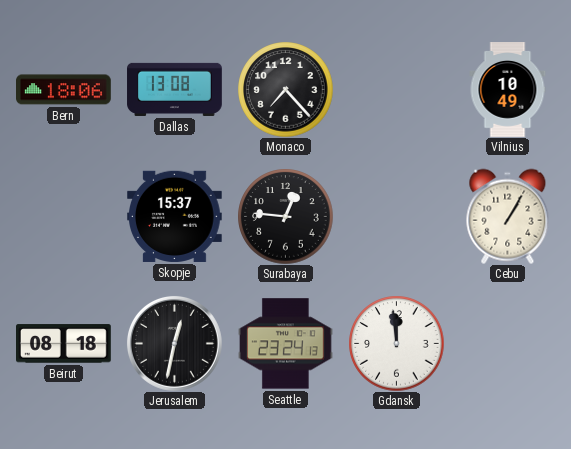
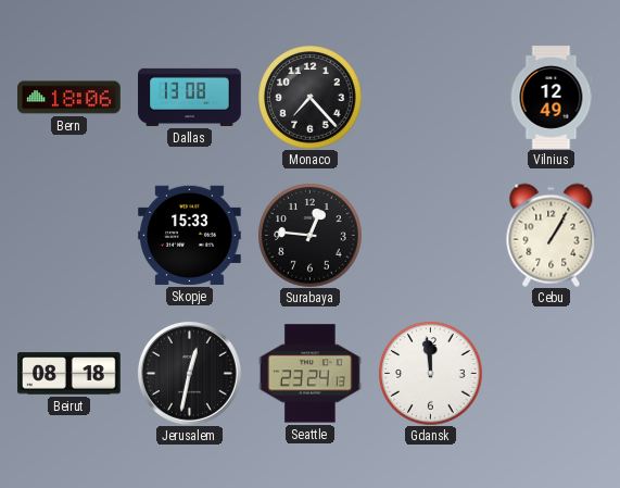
Vilnius: 10:49 -> 12:49 (552, 98)
Skopje: 15:37 -> 15:33 (190, 235)
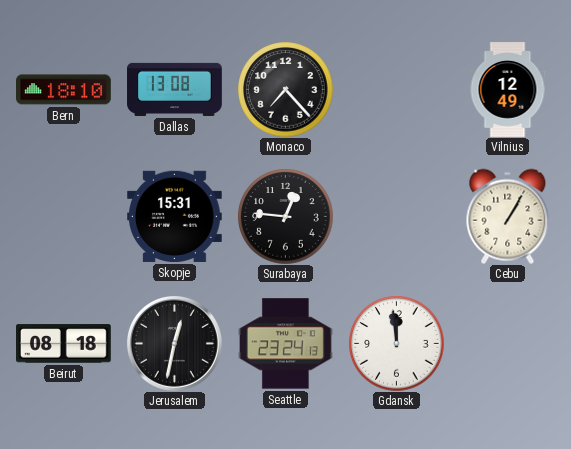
Bern: 18:06 -> 18:10 (64, 90)
Skopje: 15:33 -> 15:31 (175, 216)
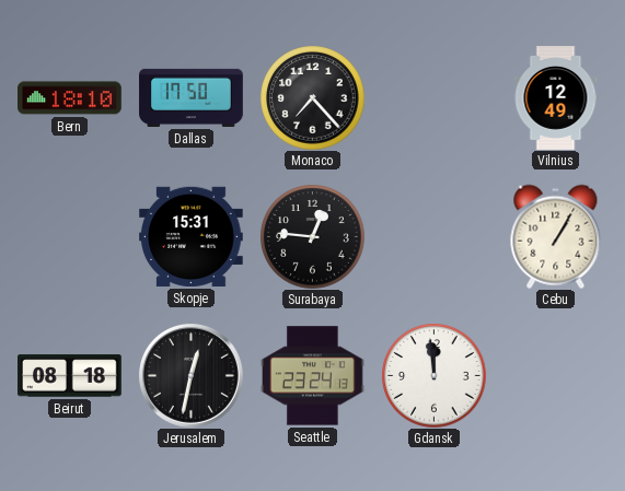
Dallas: 13:08 -> 17:50 (192, 97)
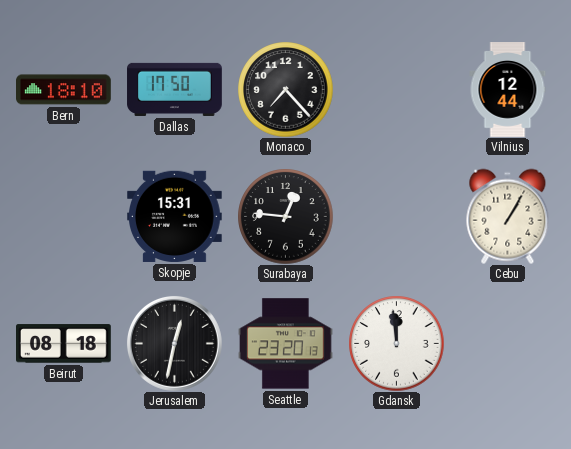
Vilnius: 12:49 -> 12:44 (508, 90)
Seattle: 23:24 -> 23:20 (286, 344)
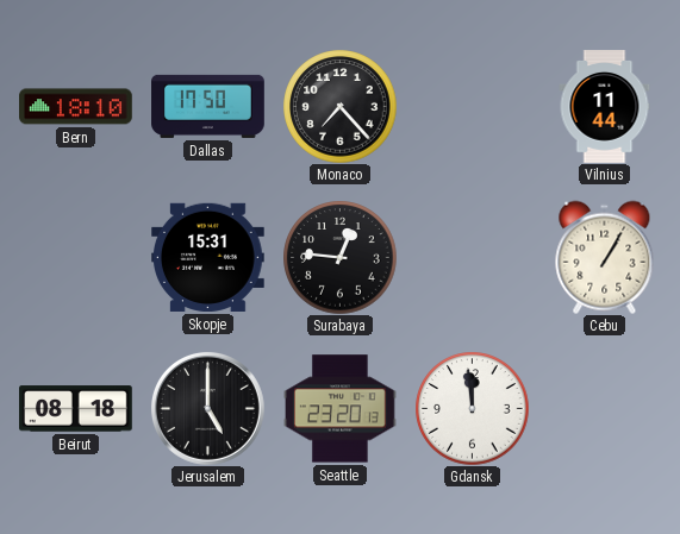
Vilnius: 12:44 -> 11:44 (605, 107)
Jerusalem: 12:32 -> 5:00 (208, 409)
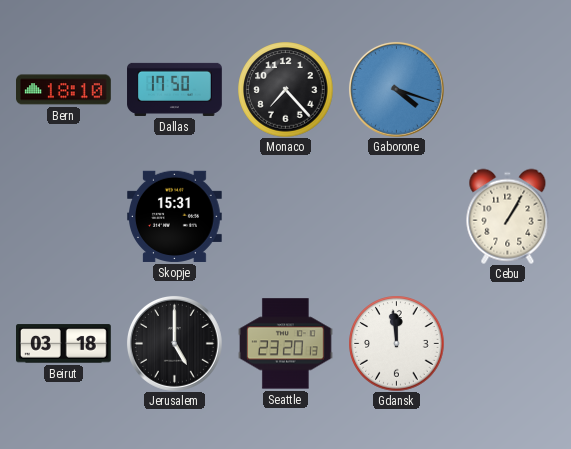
Gaborone: none -> 4:18 (397, 90)
Vilnius: 11:44 -> none (605, 107)
Surabaya: 12:46 -> none (339, 257)
Beirut: 08:18 -> 03:18 (64, 344)
